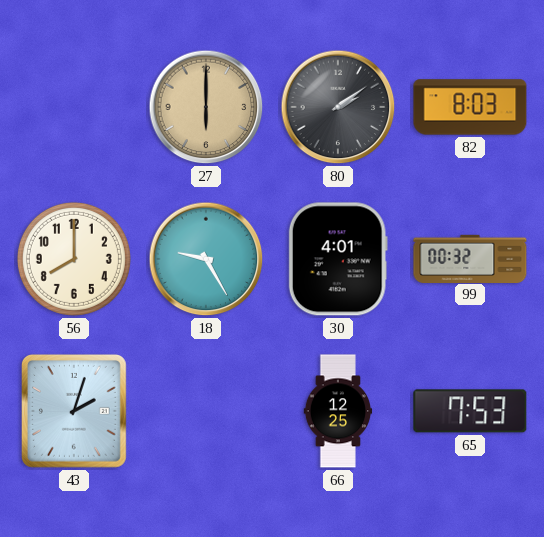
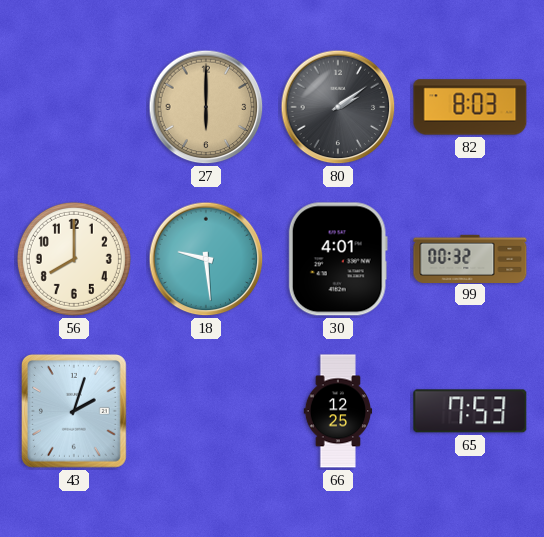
18: 9:25 -> 9:29 (206, 259)
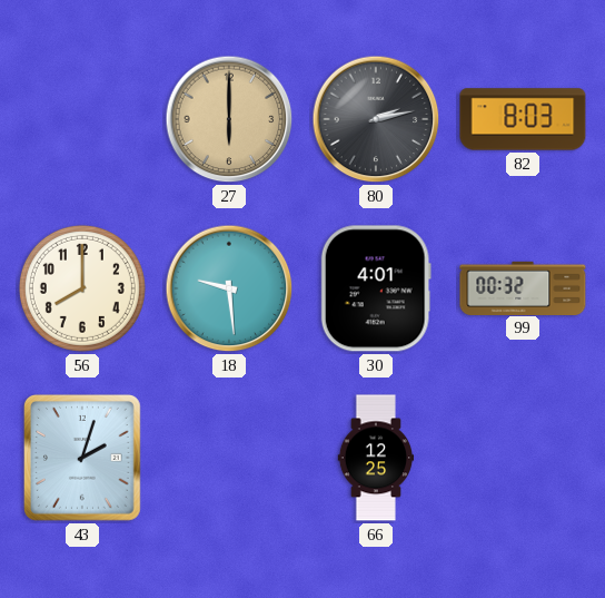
80: 2:09 -> 2:13 (376, 119)
65: 7:53 -> none (470, 411)
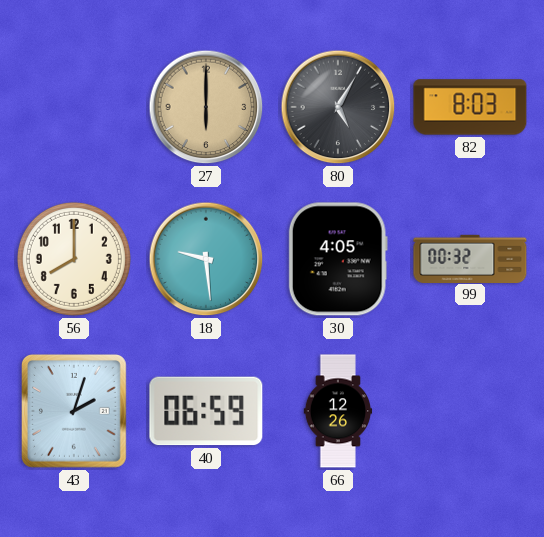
80: 2:13 -> 5:05 (338, 107)
30: 4:01 -> 4:05 (338, 259)
40: none -> 06:59 (206, 411)
66: 12:25 -> 12:26 (338, 411)
